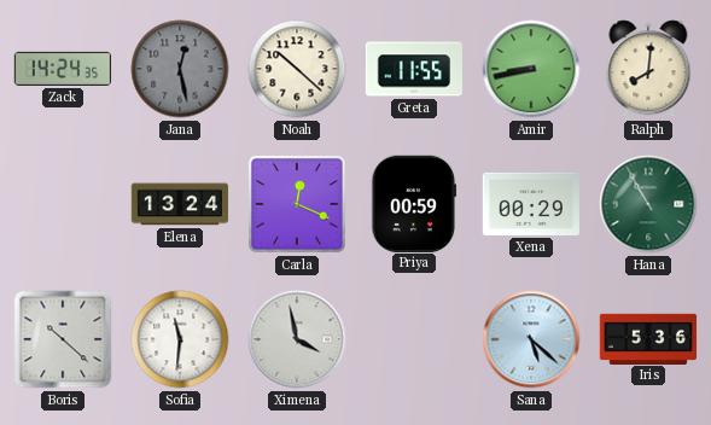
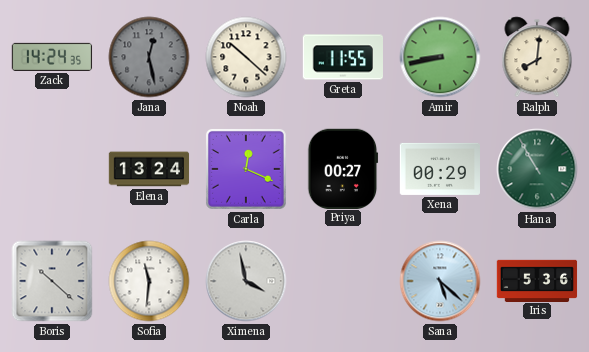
Priya: 00:59 -> 00:27 (343, 168)
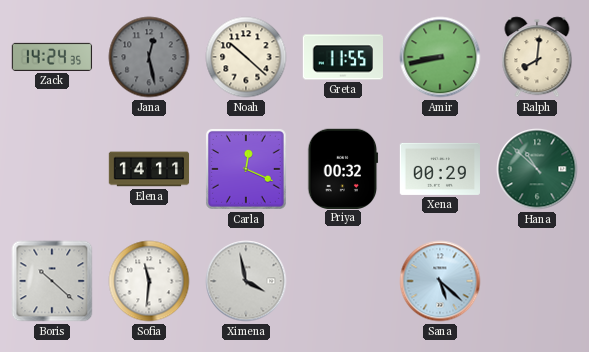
Elena: 13:24 -> 14:11 (149, 169)
Priya: 00:27 -> 00:32 (343, 168)
Hana: 10:55 -> 10:52 (537, 169)
Iris: 5:36 -> none (537, 280)
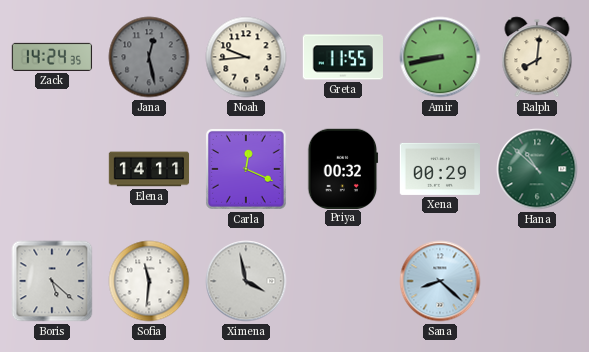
Noah: 10:22 -> 9:44 (246, 57)
Boris: 10:22 -> 5:22 (52, 281)
Sana: 5:22 -> 8:22 (440, 281)
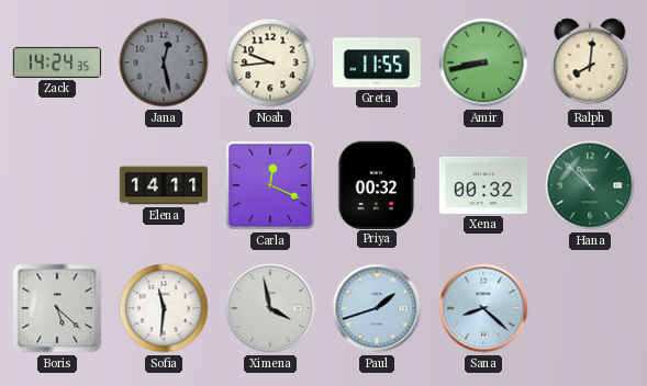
Xena: 00:29 -> 00:32 (483, 185)
Paul: none -> 1:42 (377, 308)
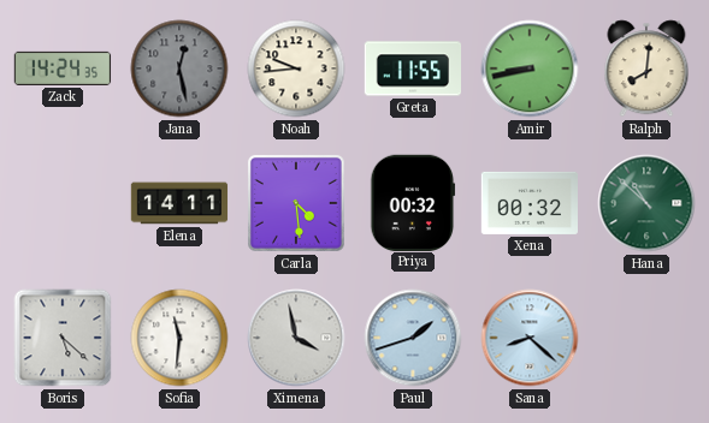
Carla: 12:19 -> 4:29 (296, 203)
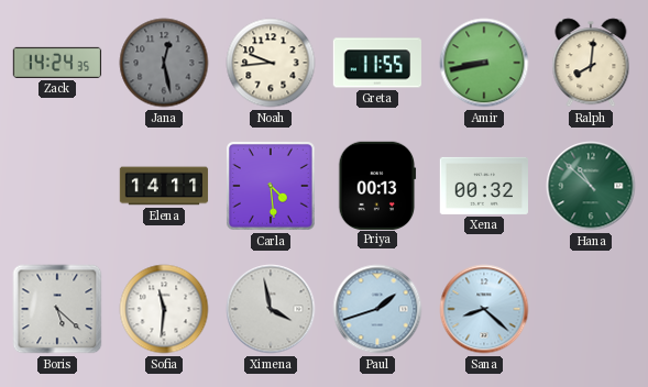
Priya: 00:32 -> 00:13 (377, 185)
